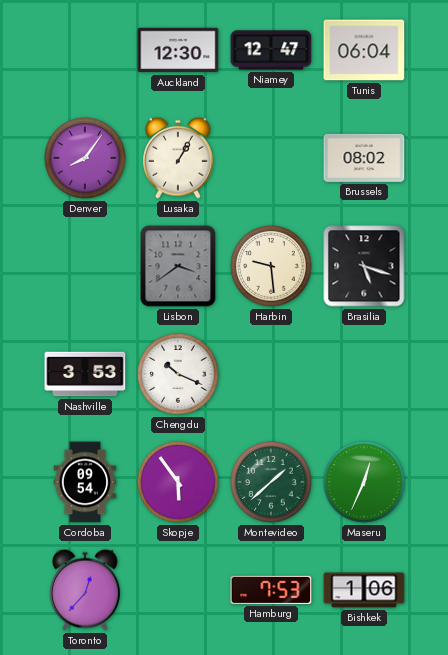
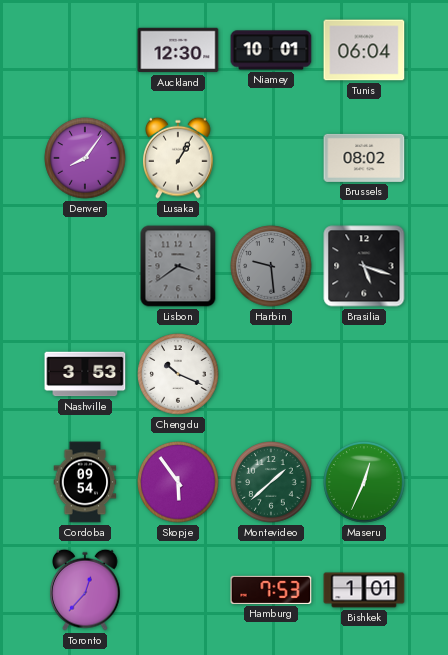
Niamey: 12:47 -> 10:01 (271, 50)
Harbin dial: cream -> grey (271, 266)
Bishkek: 1:06 -> 1:01 (364, 590)
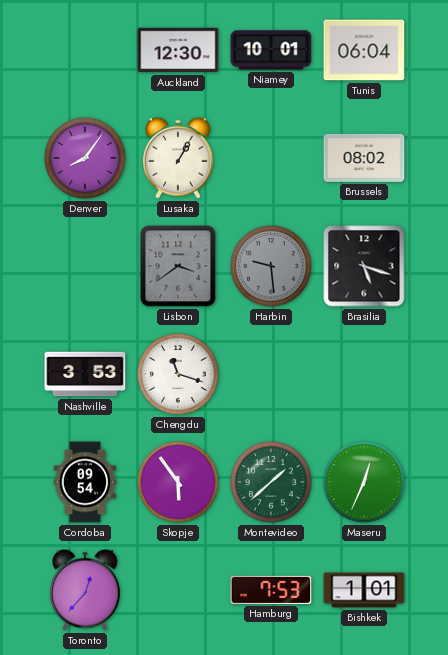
Chengdu: 10:19 -> 11:18 (178, 374)
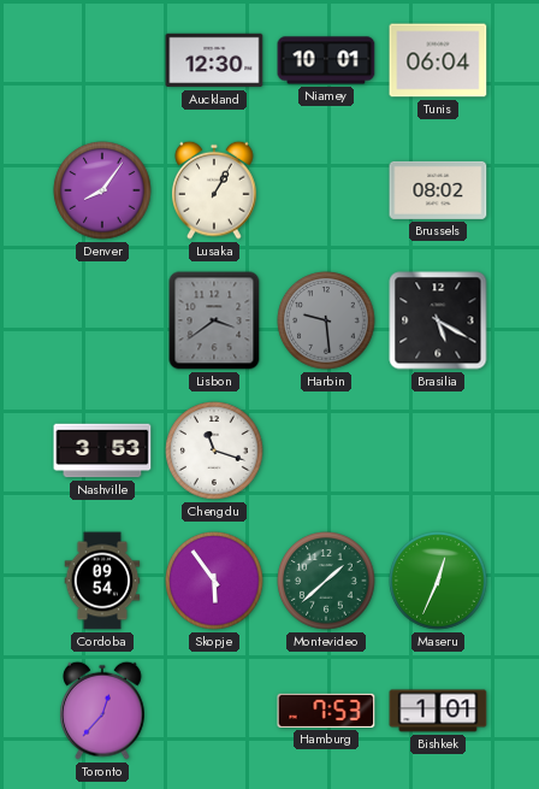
Brasilia: 5:18 -> 5:20 (438, 320)
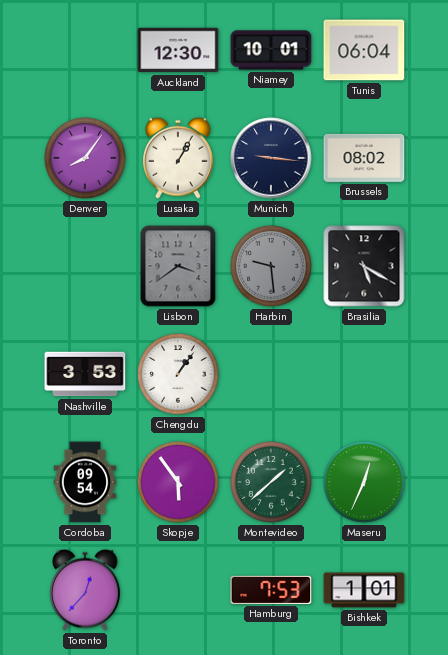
Munich: none -> 9:16 (271, 158)
Chengdu: 11:18 -> 1:06 (178, 374)
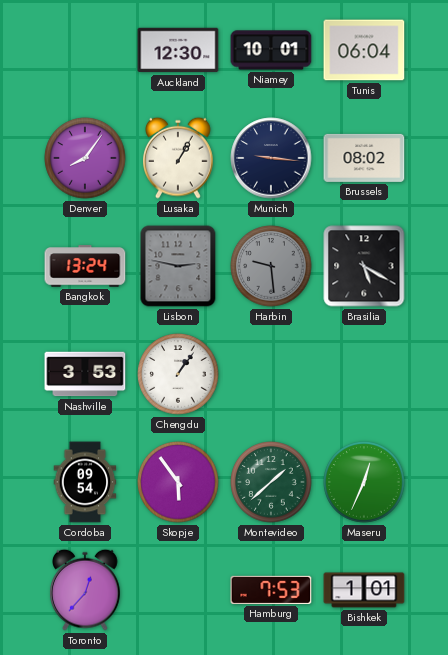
Bangkok: none -> 13:24 (85, 266)
Lisbon: 3:39 -> 2:47 (178, 266)
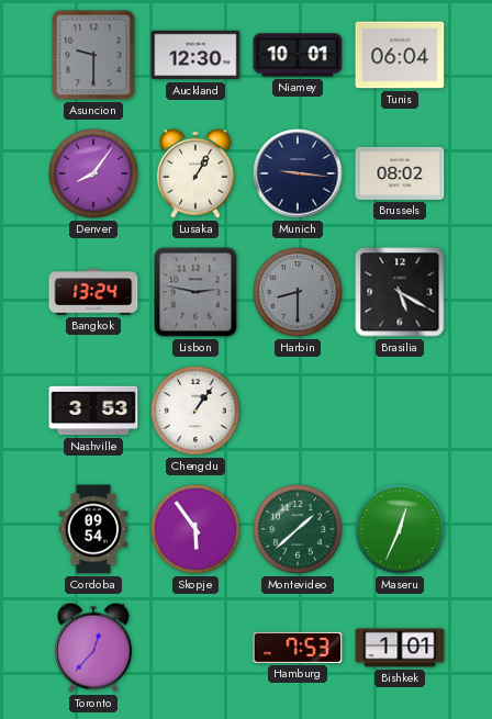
Asuncion: none -> 9:30 (93, 55)
Harbin: 9:29 -> 8:30 (298, 292)
